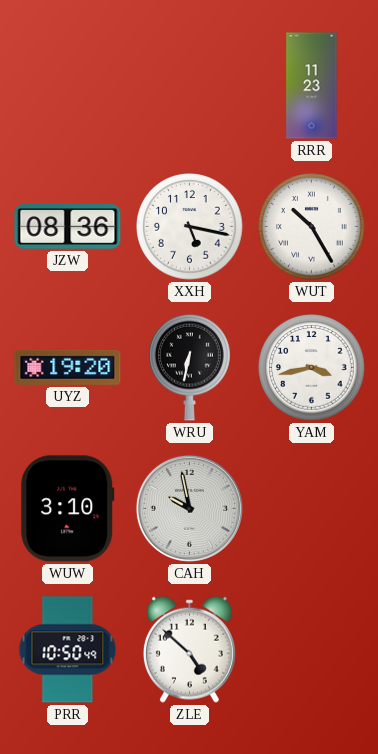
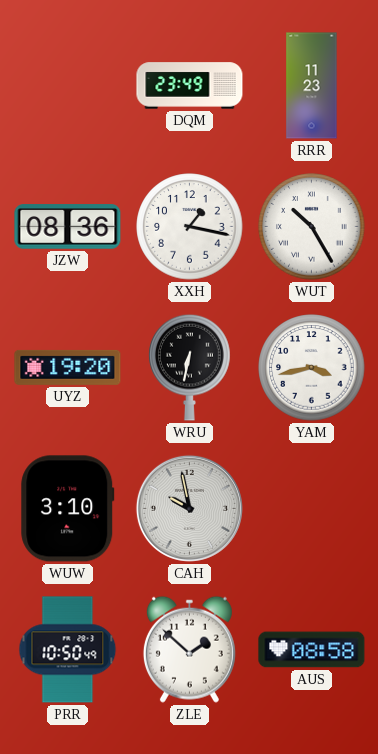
DQM: none -> 23:49 (190, 86)
XXH: 5:17 -> 1:17 (190, 227)
ZLE: 4:52 -> 1:52 (189, 649)
AUS: none -> 08:58 (312, 650)
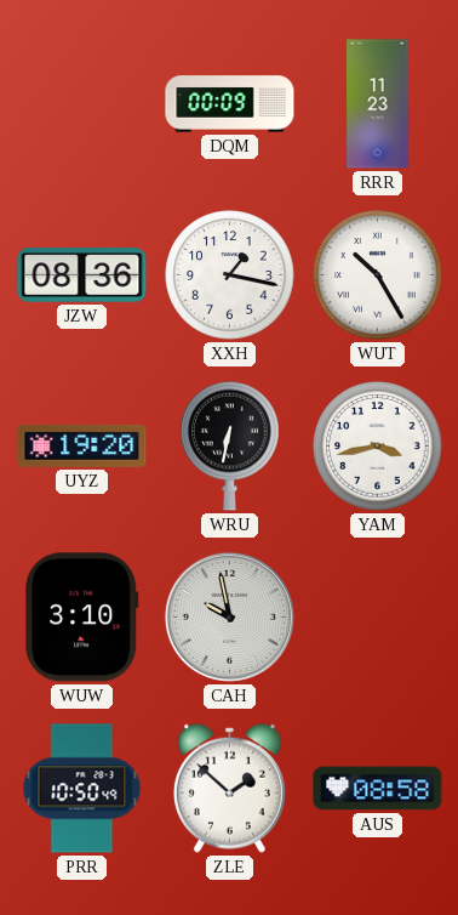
DQM: 23:49 -> 00:09 (230, 104)
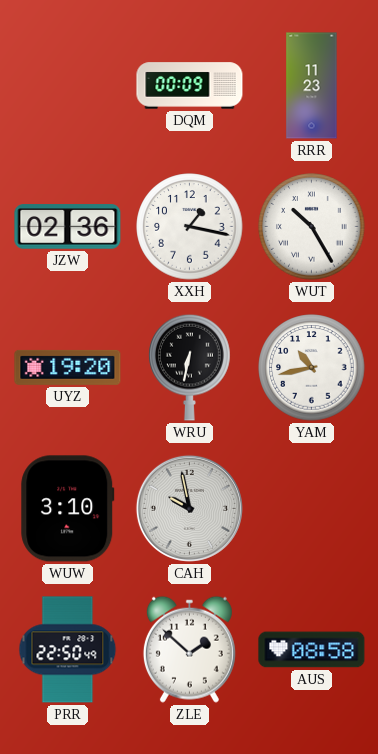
JZW: 08:36 -> 02:36 (68, 227)
YAM: 3:43 -> 10:43 (312, 368)
PRR: 10:50 -> 22:50 (68, 650)
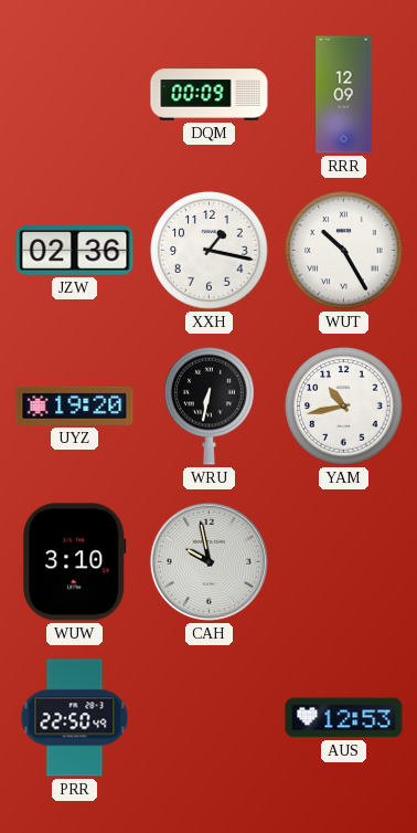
RRR: 11:23 -> 12:09 (344, 95)
ZLE: 1:52 -> none (189, 649)
AUS: 08:58 -> 12:53 (344, 718)
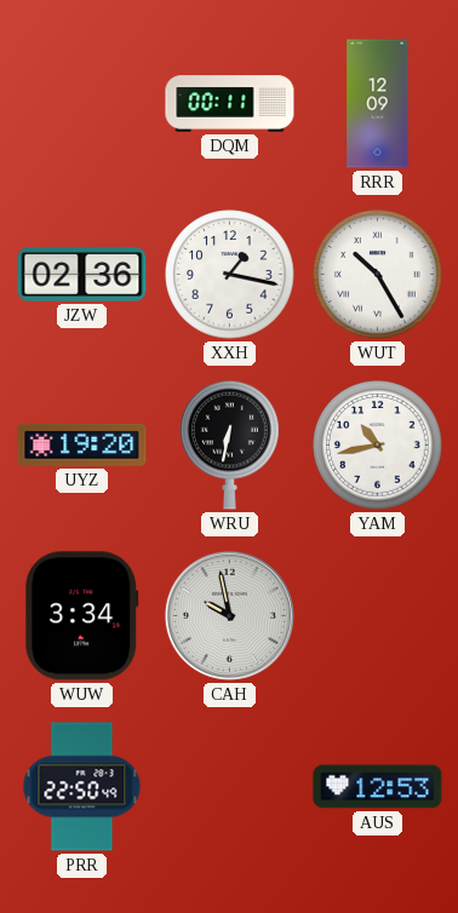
DQM: 00:09 -> 00:11 (230, 104)
WUW: 3:10 -> 3:34 (82, 616)
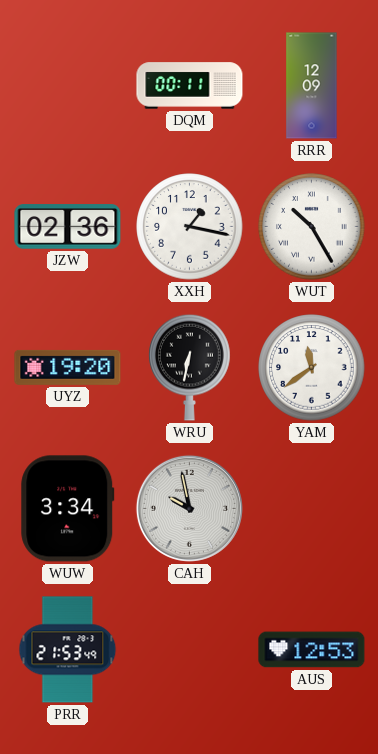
YAM: 10:43 -> 11:39 (312, 368)
PRR: 22:50 -> 21:53 (68, 650)
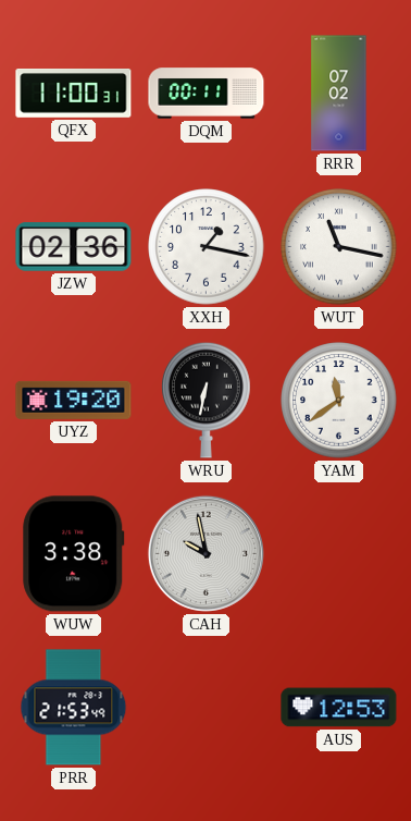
QFX: none -> 11:00 (74, 94)
RRR: 12:09 -> 07:02 (339, 94)
WUT: 10:25 -> 11:17 (339, 247)
WUW: 3:34 -> 3:38 (74, 554)
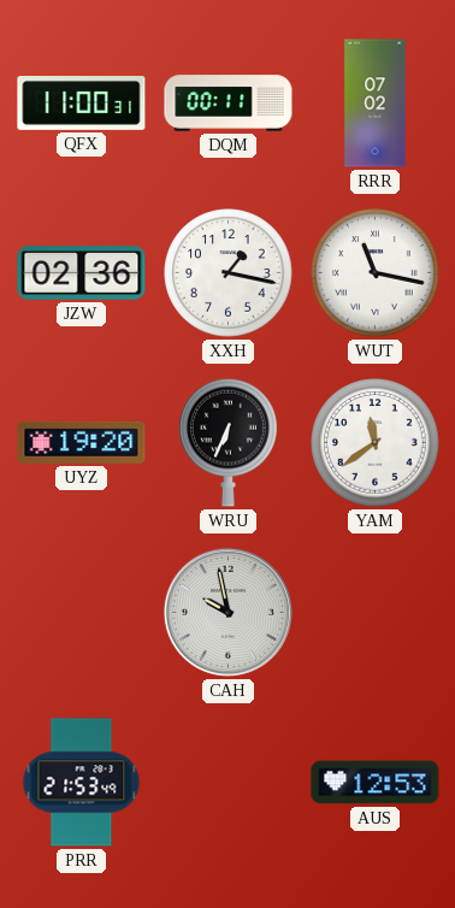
WRU: 6:32 -> 6:34 (229, 442)
WUW: 3:38 -> none (74, 554)
